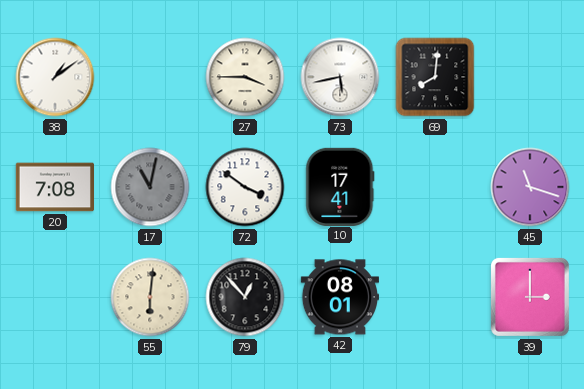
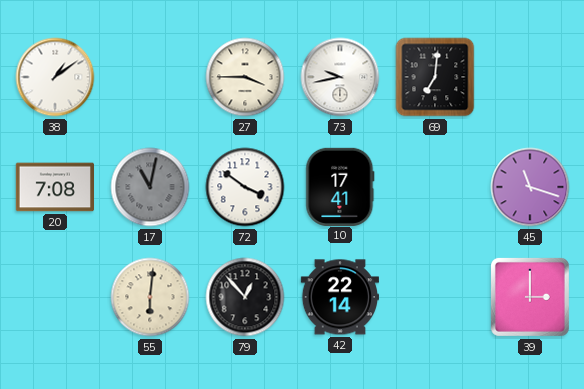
73: 5:43 -> 9:43 (340, 77)
69: 8:01 -> 7:01 (435, 77)
42: 08:01 -> 22:14 (339, 297)
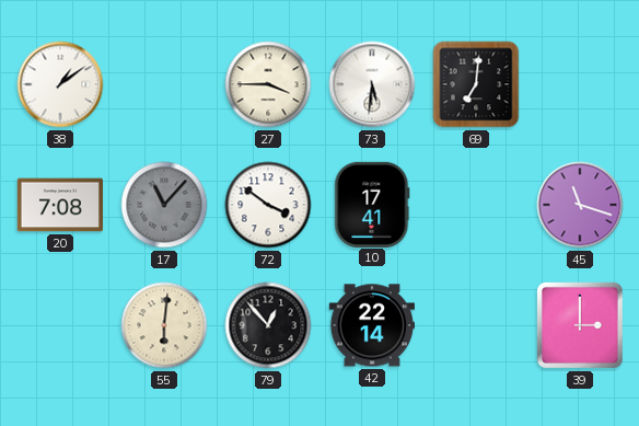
73: 9:43 -> 5:31 (372, 84)
17: 11:02 -> 11:07 (164, 205)
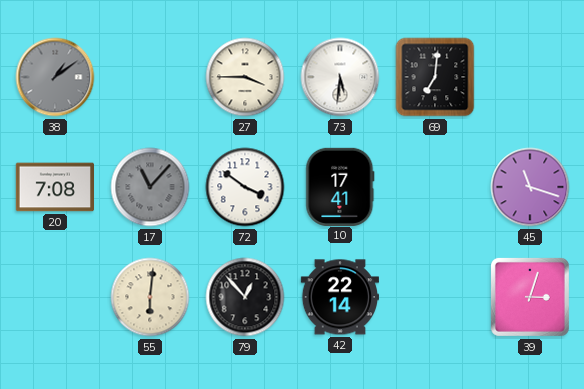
38 dial: white -> grey (55, 77)
39: 3:00 -> 3:03 (530, 297)
